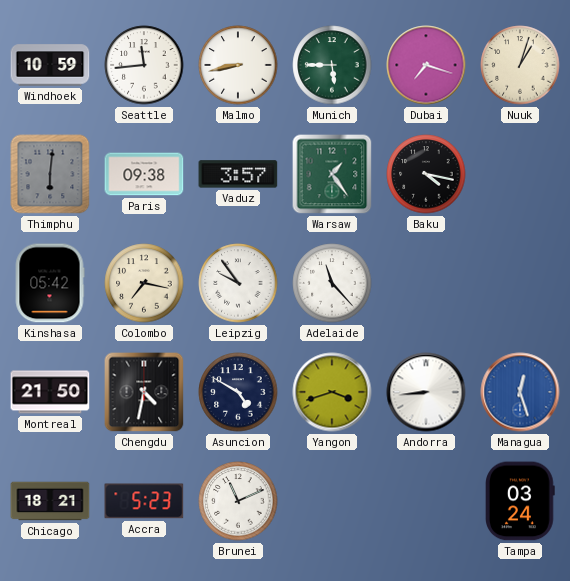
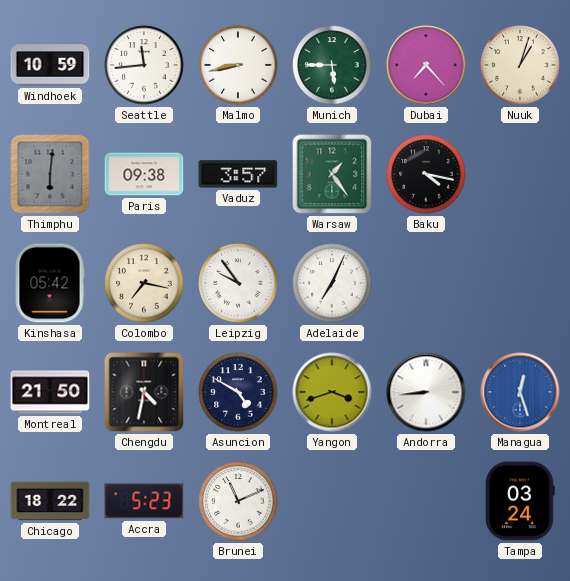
Dubai: 7:18 -> 7:23 (426, 65)
Adelaide: 11:23 -> 7:04 (332, 283)
Chicago: 18:21 -> 18:22 (50, 501)
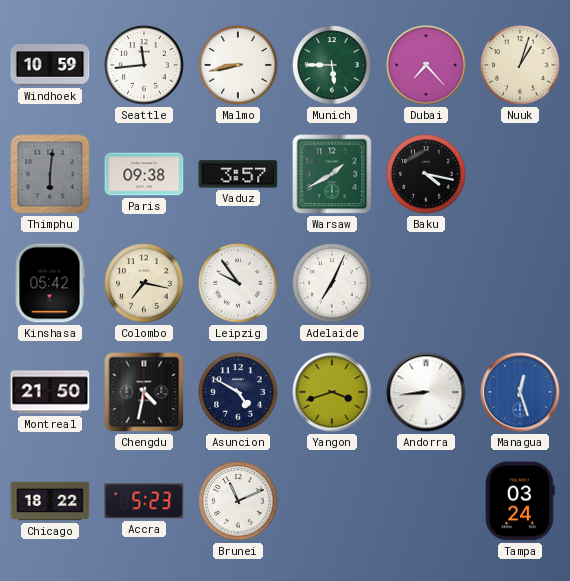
Warsaw: 1:24 -> 1:40 (332, 174)
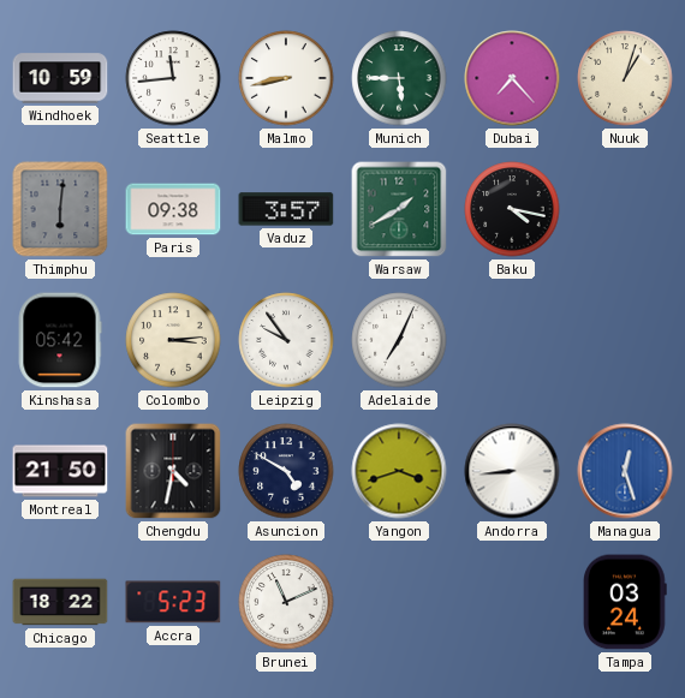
Colombo: 7:17 -> 3:14 (173, 340)
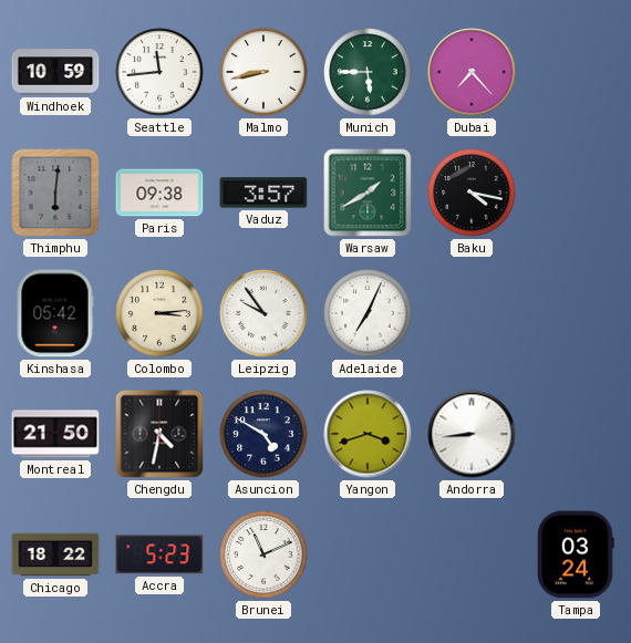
Nuuk: 1:03 -> none (625, 78)
Managua: 12:27 -> none (625, 471)
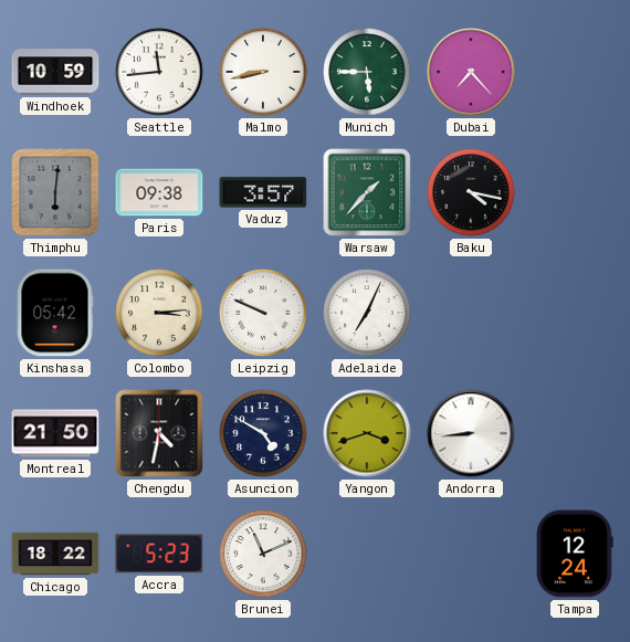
Warsaw: 1:40 -> 1:37 (367, 192)
Leipzig: 9:54 -> 9:49 (263, 313)
Tampa: 03:24 -> 12:24 (576, 554)
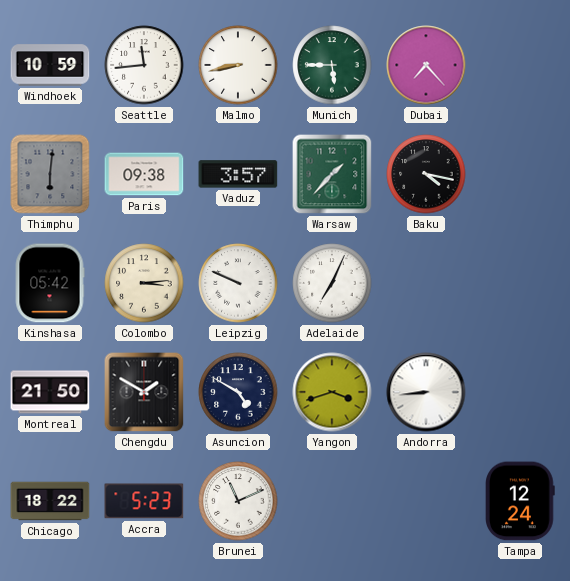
Chengdu: 4:32 -> 1:50 (144, 392)
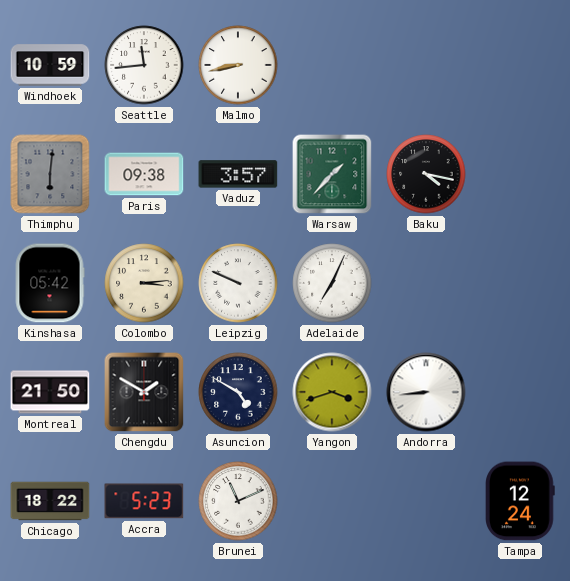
Munich: 5:45 -> none (332, 65)
Dubai: 7:23 -> none (426, 65)
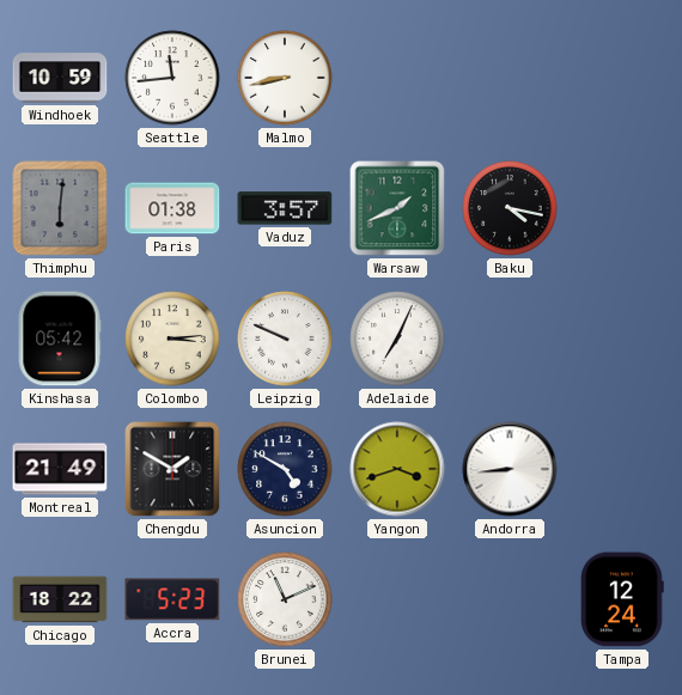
Paris: 09:38 -> 01:38 (172, 208)
Warsaw: 1:37 -> 1:41 (397, 208)
Montreal: 21:50 -> 21:49 (60, 469)
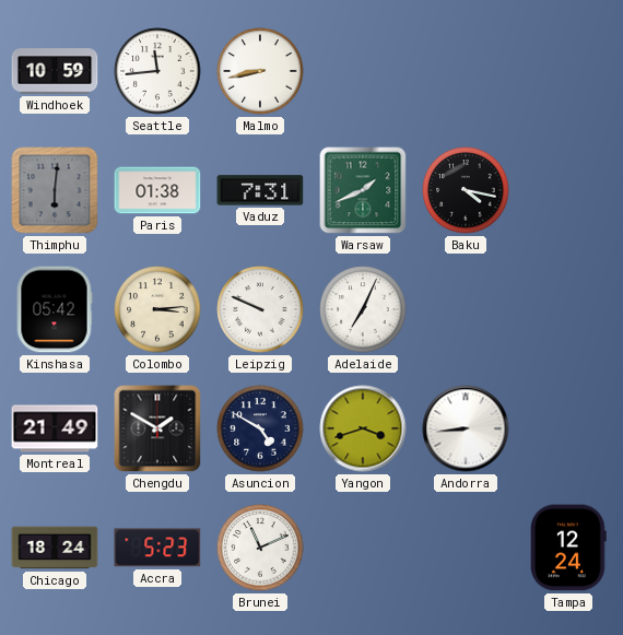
Vaduz: 3:57 -> 7:31 (260, 190)
Chicago: 18:22 -> 18:24 (55, 548)
